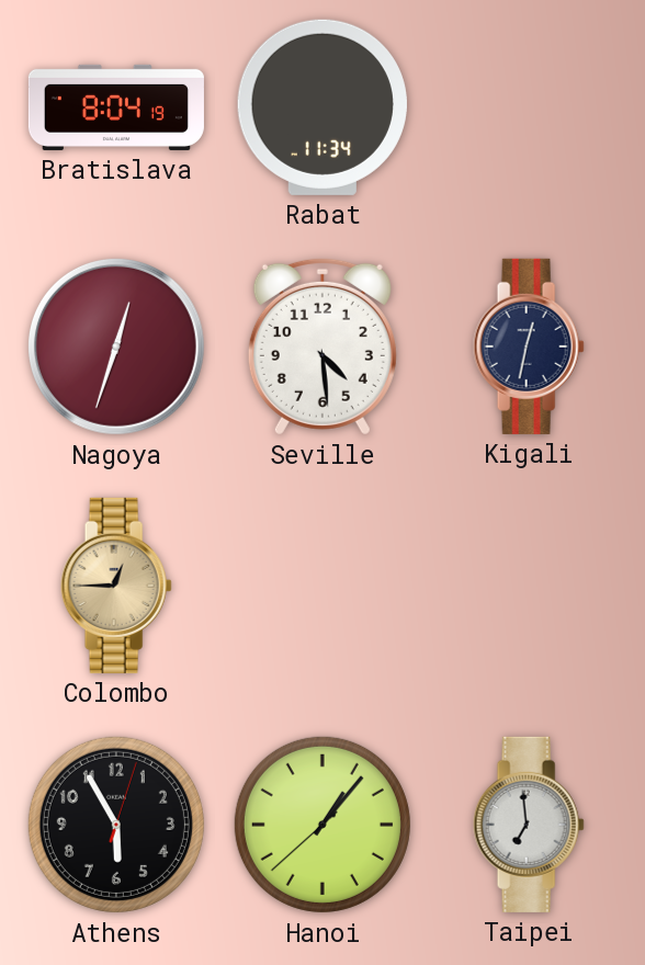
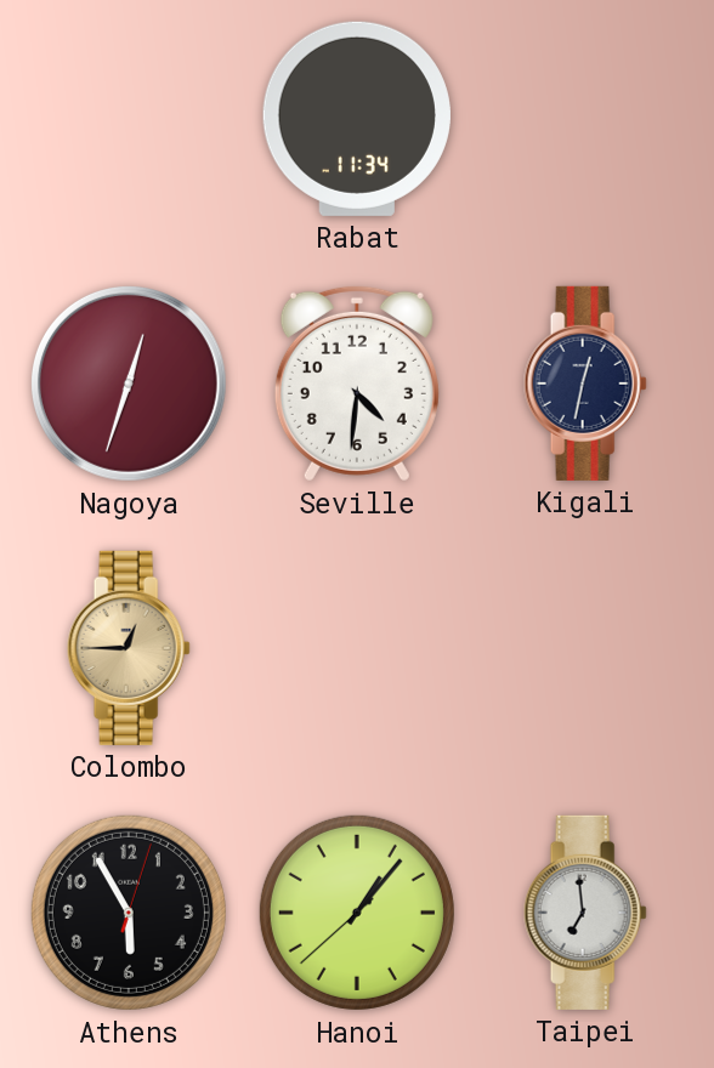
Bratislava: 8:04 -> none (116, 107)
Seville: 4:29 -> 4:31 (357, 384)
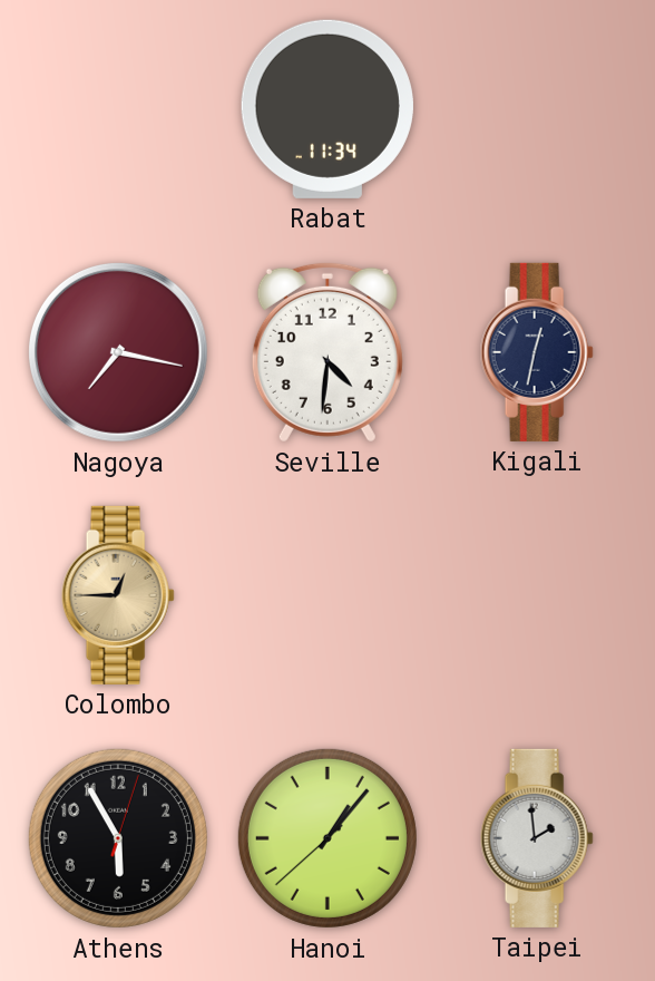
Nagoya: 12:33 -> 7:17 (118, 352)
Taipei: 6:59 -> 1:59 (537, 838)
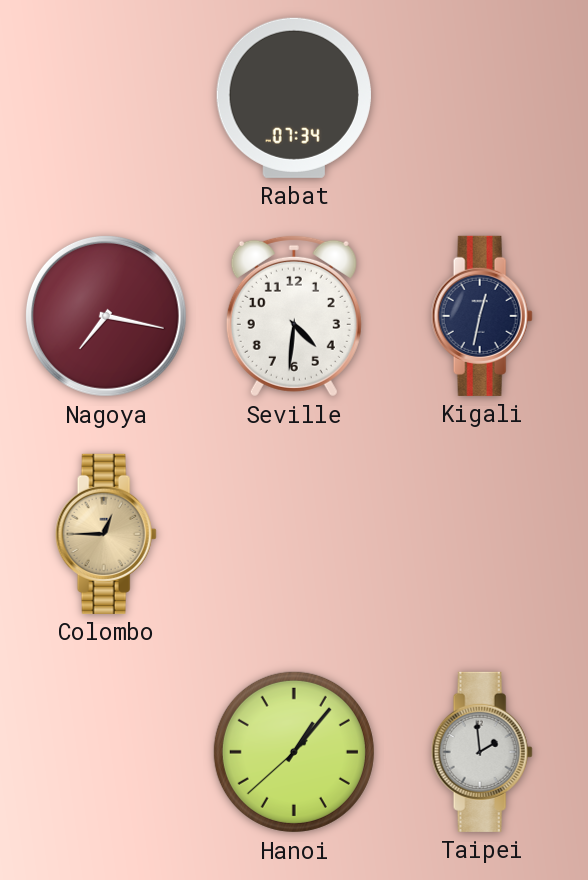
Rabat: 11:34 -> 07:34 (294, 98)
Athens: 5:55 -> none (118, 838)
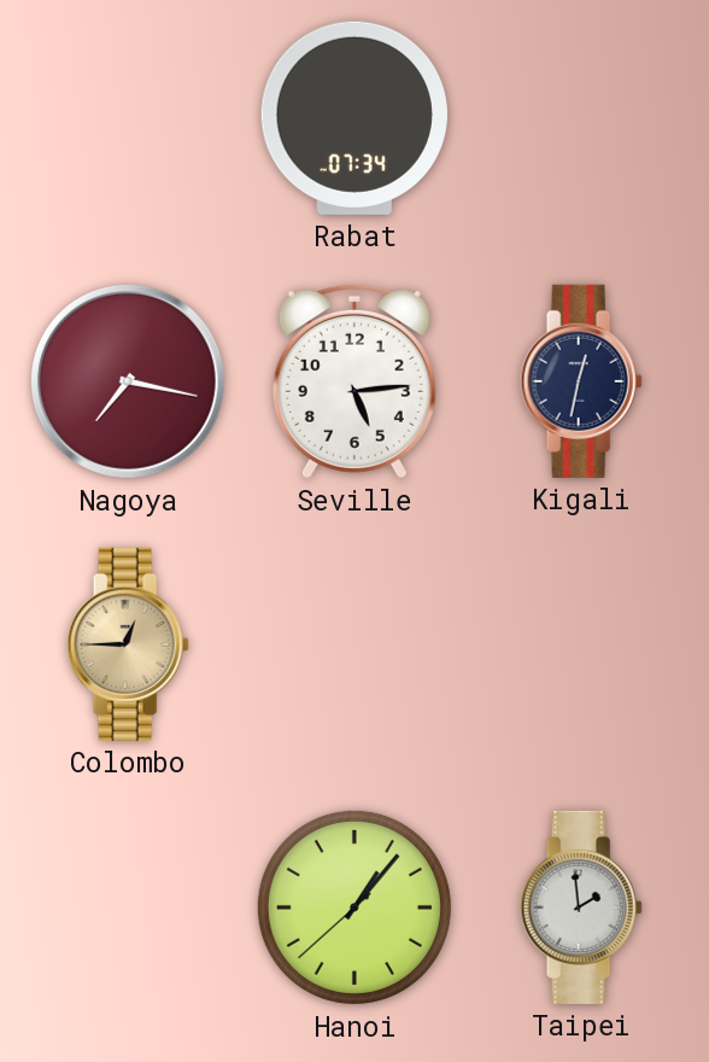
Seville: 4:31 -> 5:14 (354, 381)
